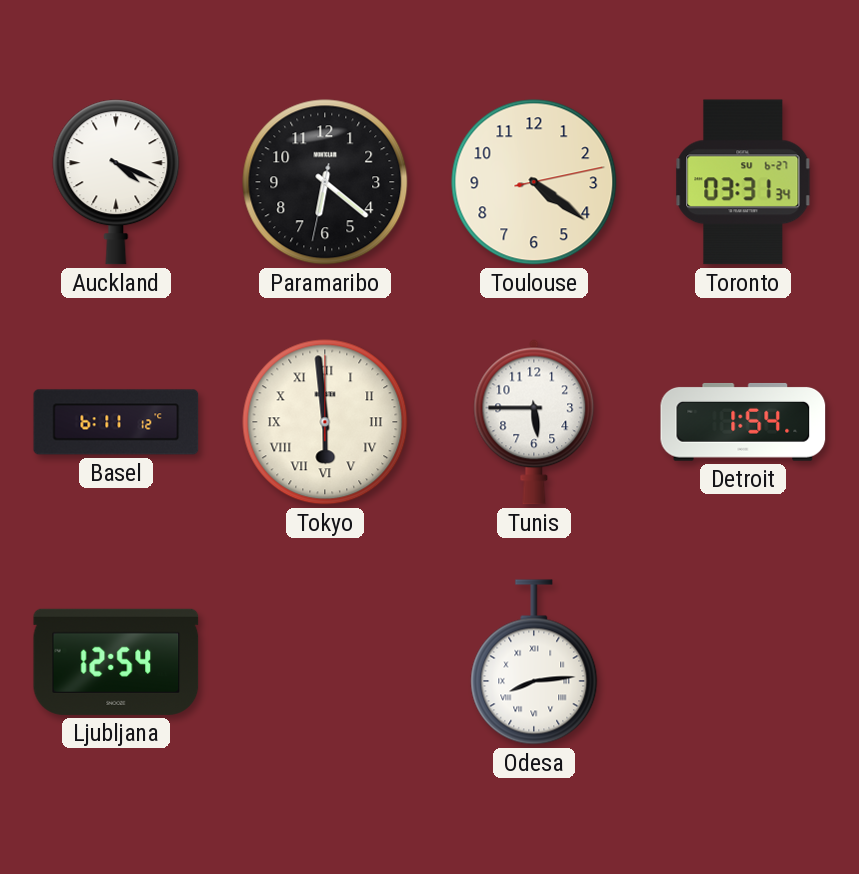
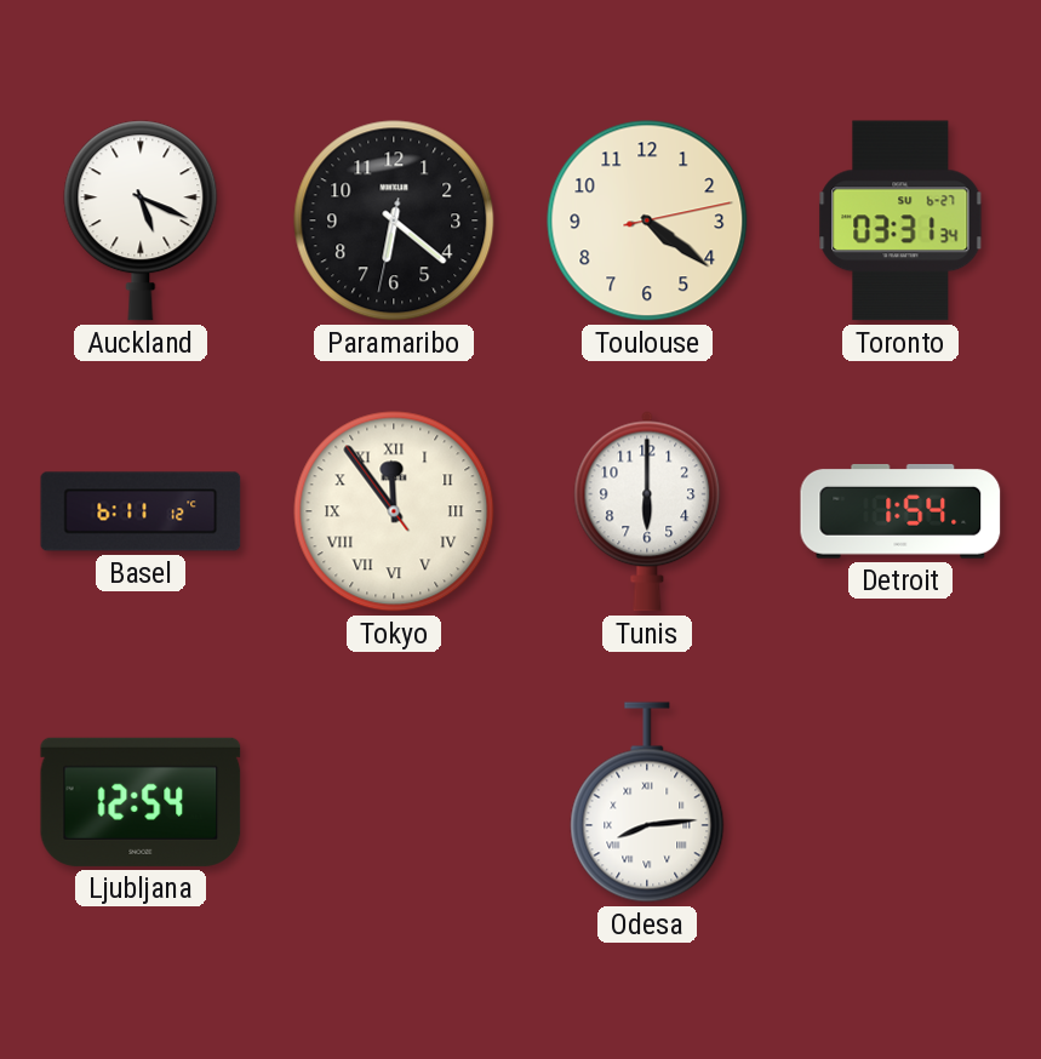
Auckland: 4:19 -> 5:19 (141, 221)
Tokyo: 5:59 -> 11:53 (394, 511)
Tunis: 5:45 -> 6:00 (647, 511)
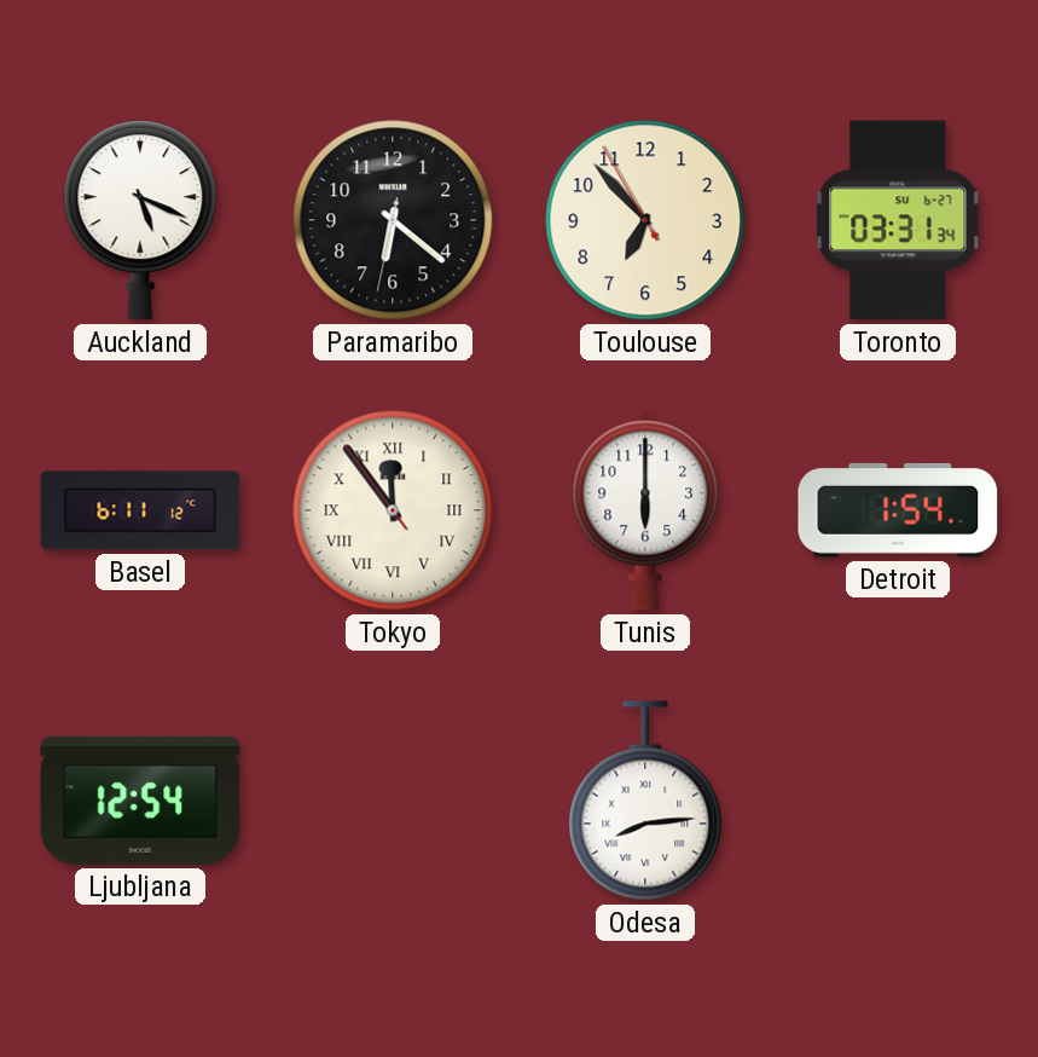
Toulouse: 4:21 -> 6:52 (645, 220)
